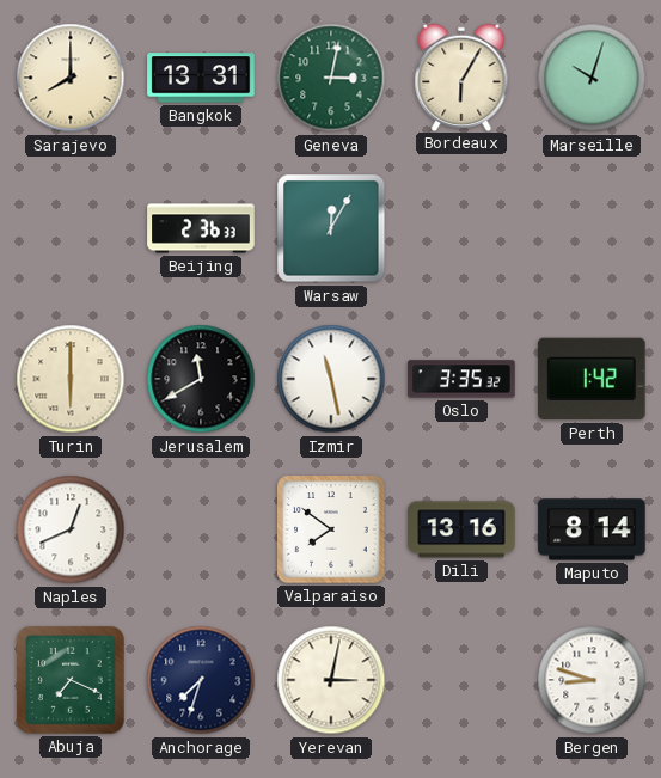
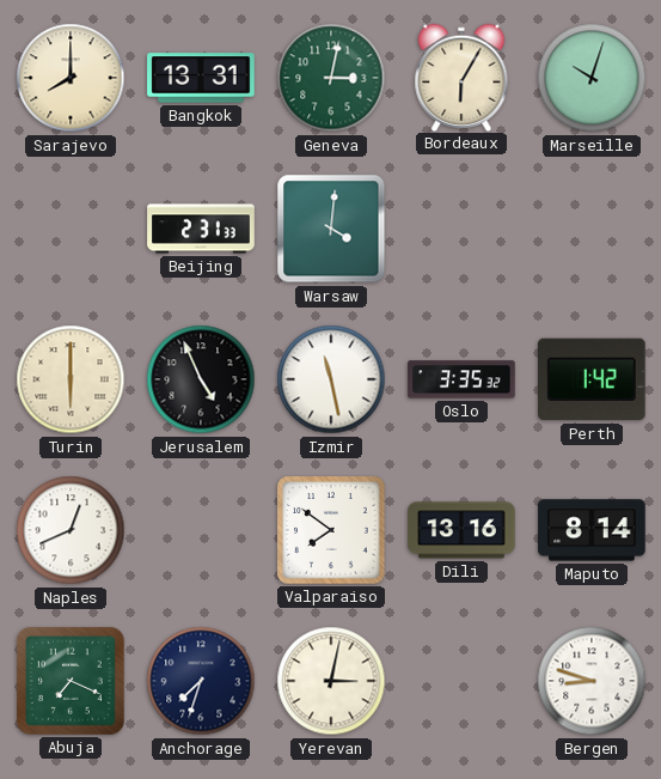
Beijing: 2:36 -> 2:31 (201, 229)
Warsaw: 12:05 -> 4:01 (331, 229)
Jerusalem: 11:40 -> 4:56 (201, 379)
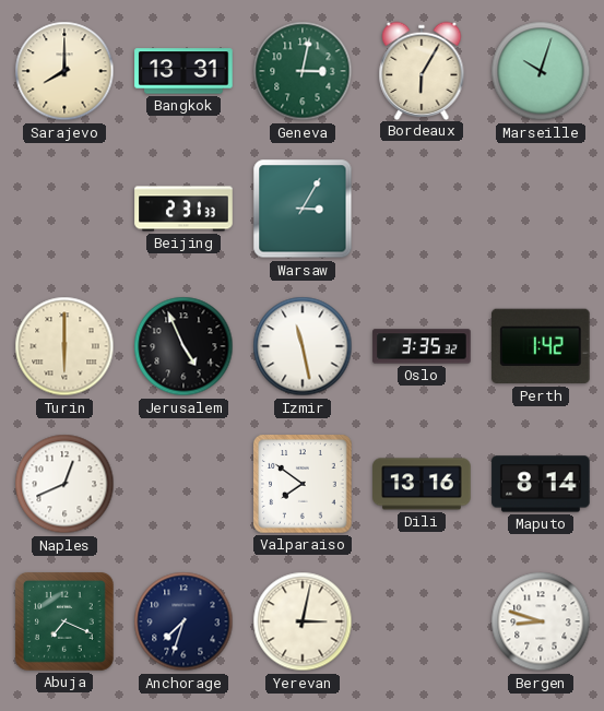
Warsaw: 4:01 -> 3:05 (303, 209)
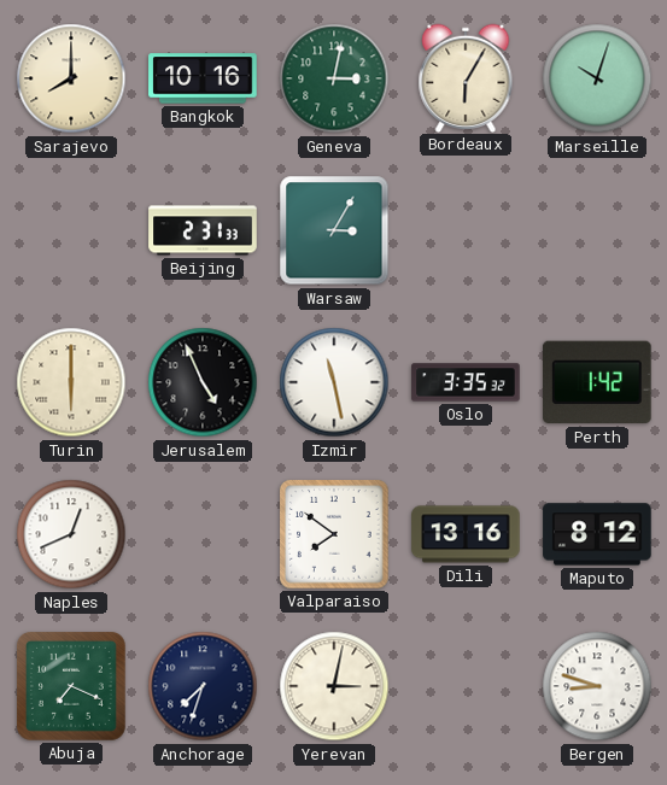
Bangkok: 13:31 -> 10:16 (203, 78)
Maputo: 8:14 -> 8:12 (597, 534)
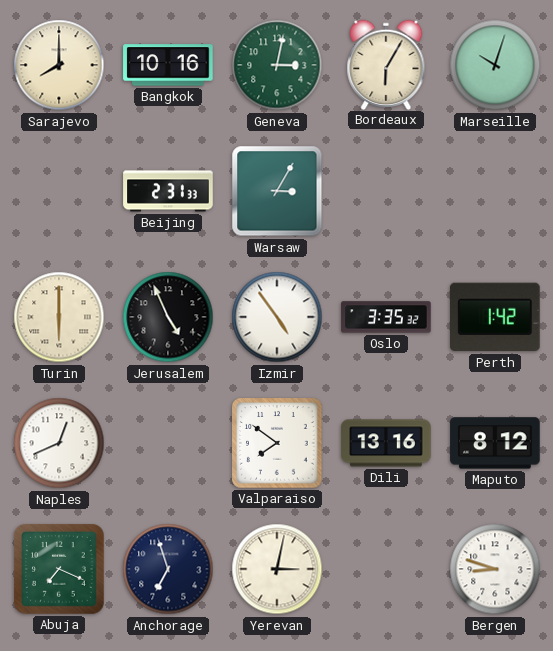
Izmir: 11:28 -> 4:54 (277, 317)
Anchorage: 7:33 -> 6:57 (168, 569)
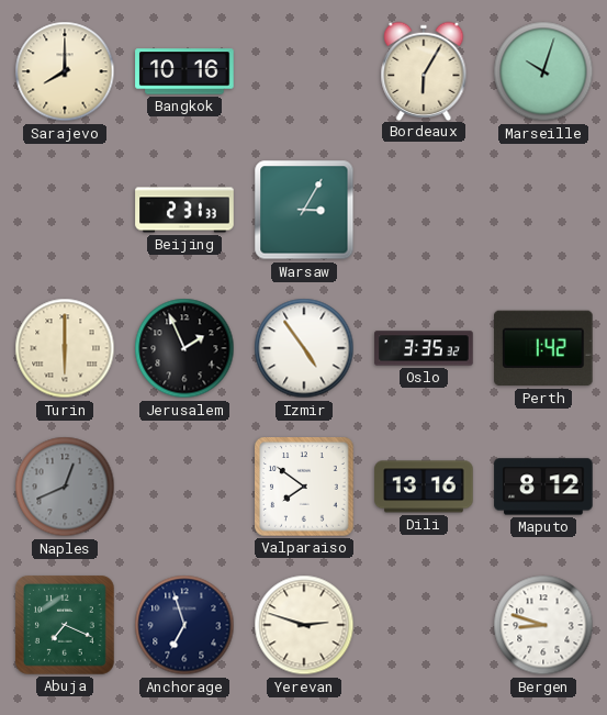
Geneva: 3:02 -> none (277, 65)
Jerusalem: 4:56 -> 1:56 (184, 348)
Naples dial: white -> grey (65, 487)
Yerevan: 3:02 -> 2:48 (304, 625)
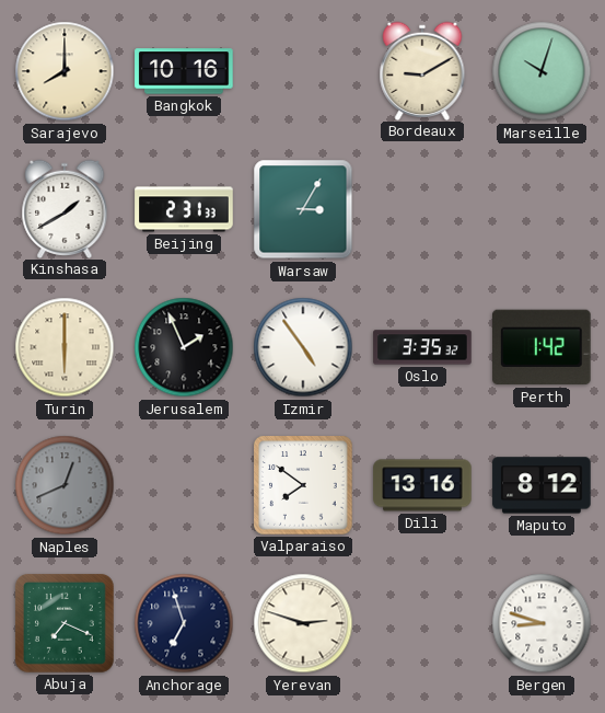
Bordeaux: 6:05 -> 9:10 (422, 70)
Kinshasa: none -> 1:40 (65, 208)
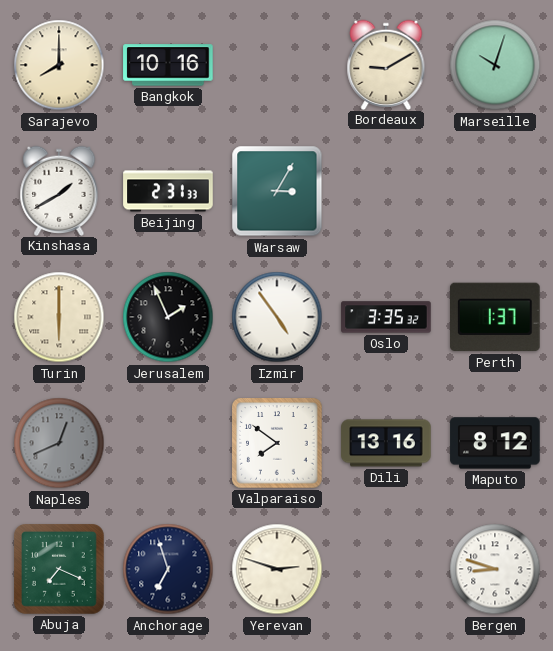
Perth: 1:42 -> 1:37 (496, 317)
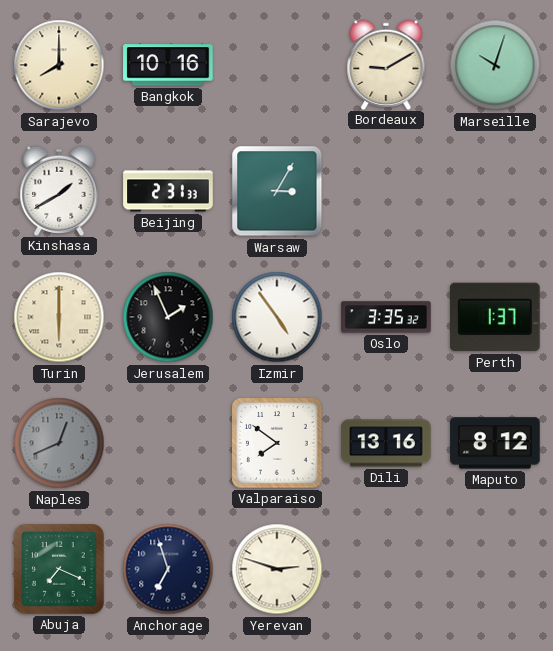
Bergen: 8:48 -> none (495, 569)
